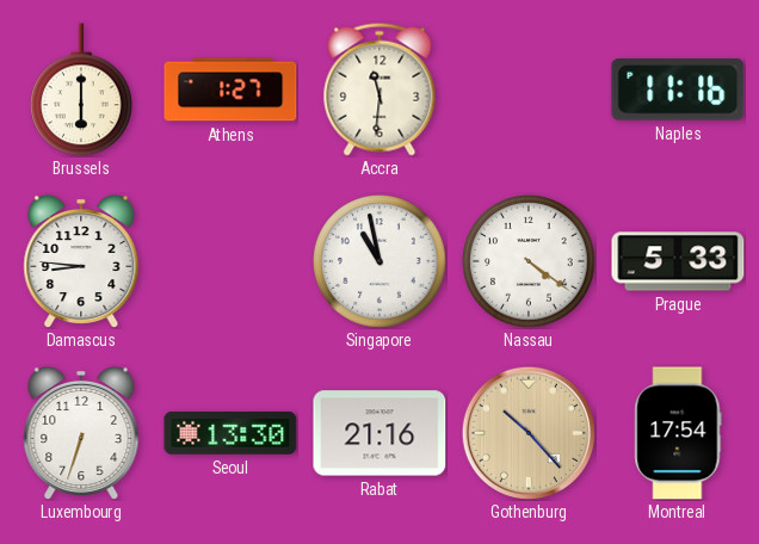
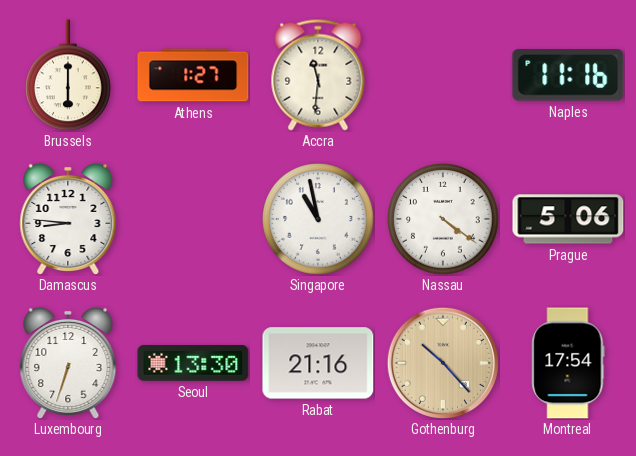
Prague: 5:33 -> 5:06 (568, 219)
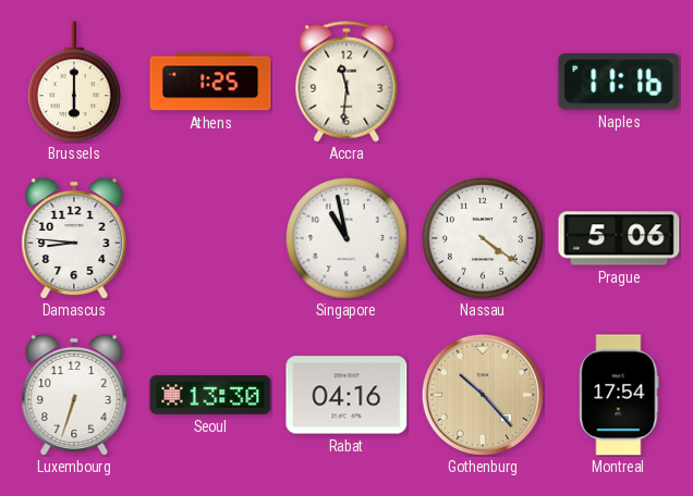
Athens: 1:27 -> 1:25 (210, 82)
Rabat: 21:16 -> 04:16 (346, 395)
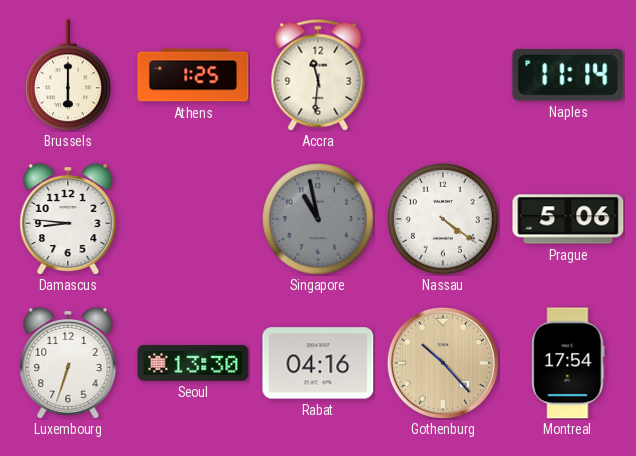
Naples: 11:16 -> 11:14 (568, 76)
Singapore dial: white -> grey (318, 219)
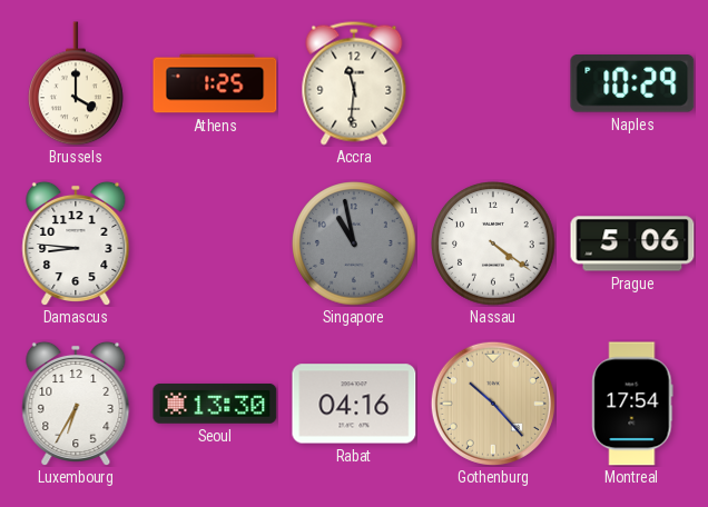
Brussels: 6:00 -> 4:00 (77, 83)
Naples: 11:14 -> 10:29 (632, 84)
Luxembourg: 6:33 -> 6:35 (76, 402)
